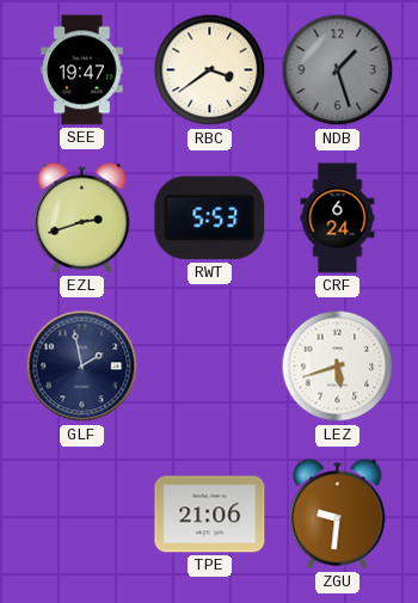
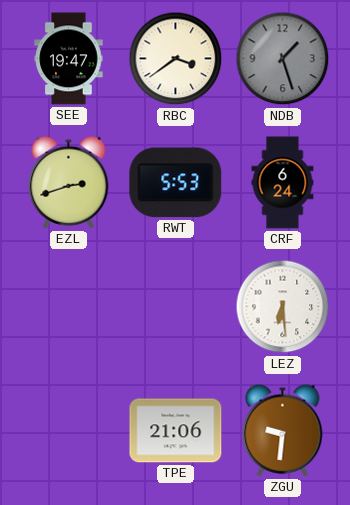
GLF: 1:58 -> none (82, 367)
LEZ: 5:42 -> 6:29 (283, 307)
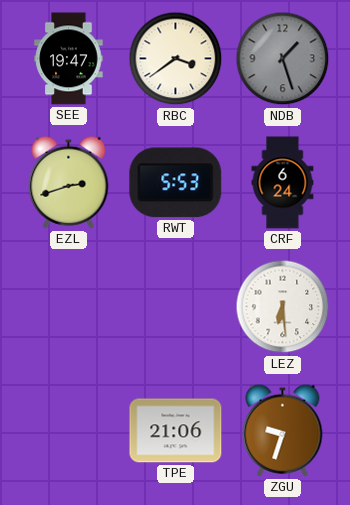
ZGU: 9:31 -> 9:33 (283, 430)
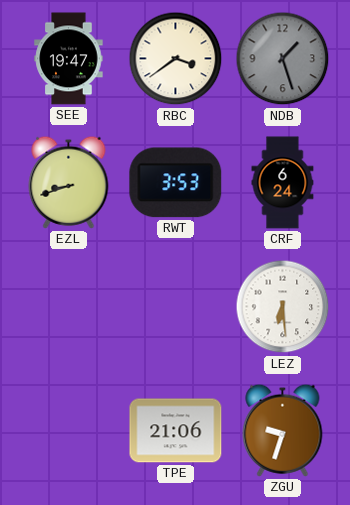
EZL: 2:42 -> 8:42 (69, 182)
RWT: 5:53 -> 3:53 (176, 183)
